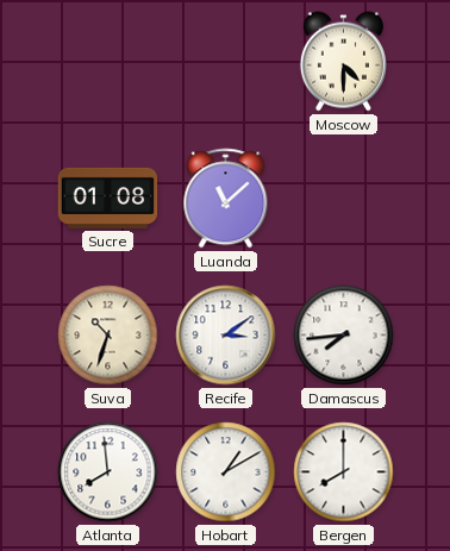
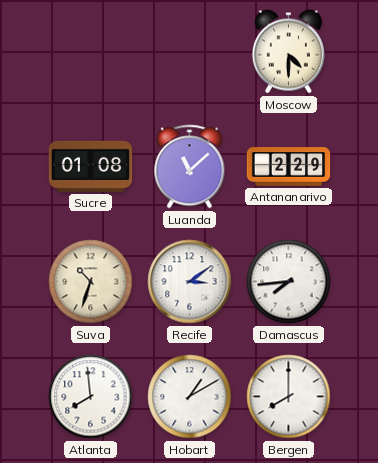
Antananarivo: none -> 2:29 (289, 167)
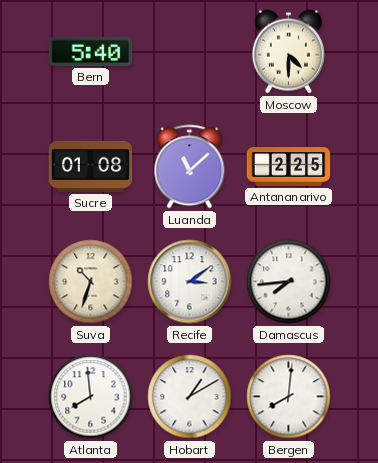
Bern: none -> 5:40 (91, 51)
Antananarivo: 2:29 -> 2:25 (289, 167)
Bergen: 8:00 -> 8:01 (289, 397)
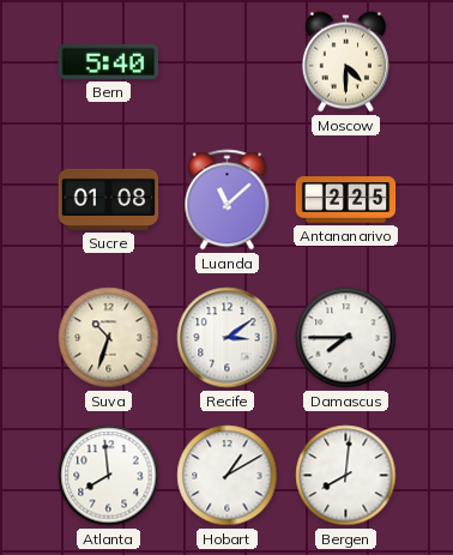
Damascus: 7:44 -> 7:45 (346, 338)
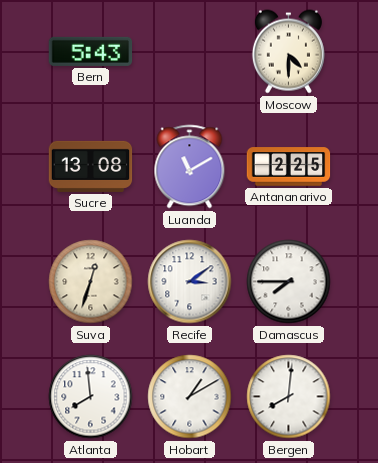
Bern: 5:40 -> 5:43 (91, 51)
Sucre: 01:08 -> 13:08 (91, 166)
Luanda: 11:08 -> 11:10 (190, 167)
Suva: 10:33 -> 12:33 (91, 282)
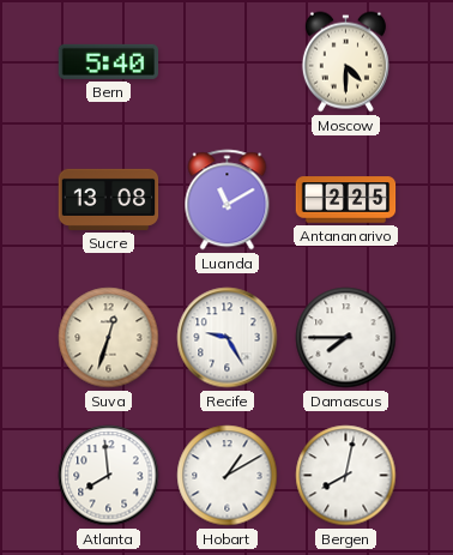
Bern: 5:43 -> 5:40 (109, 61)
Recife: 3:09 -> 9:25 (228, 338)
Bergen: 8:01 -> 8:02 (346, 476)
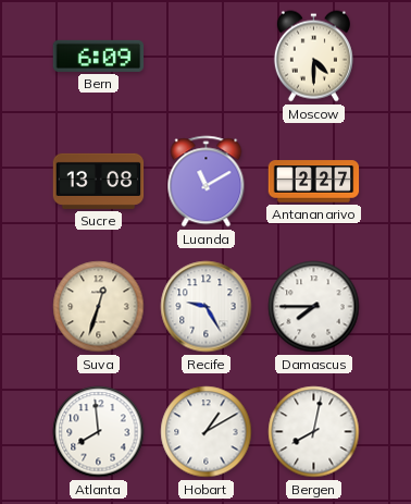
Bern: 5:40 -> 6:09 (99, 56)
Antananarivo: 2:25 -> 2:27 (314, 182)
